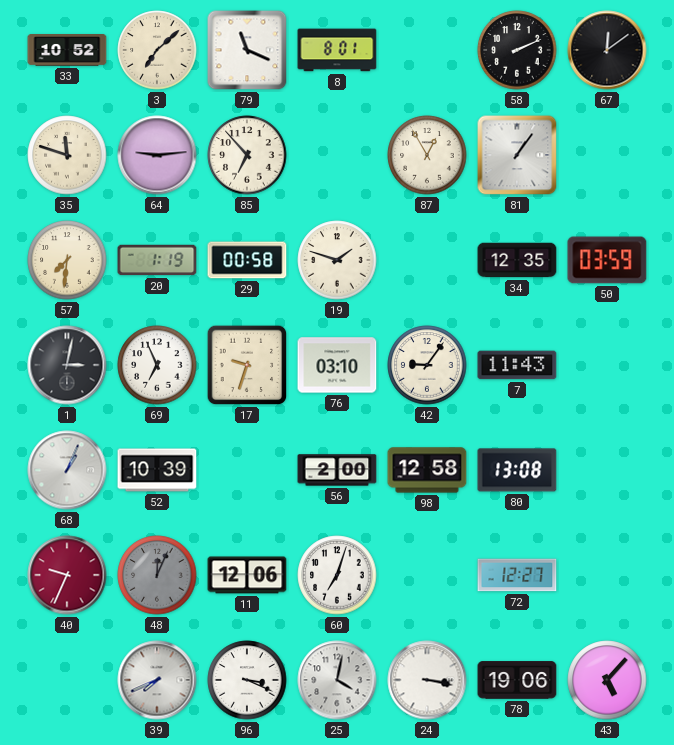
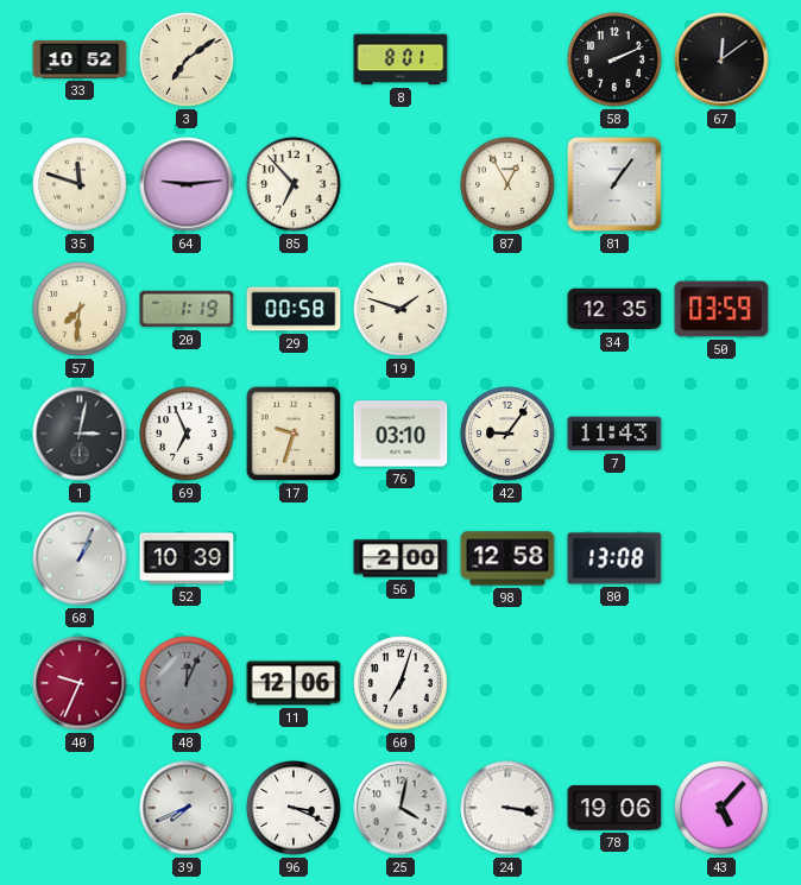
3: 7:08 -> 7:09 (187, 59)
79: 11:19 -> none (247, 50)
72: 12:27 -> none (517, 575)
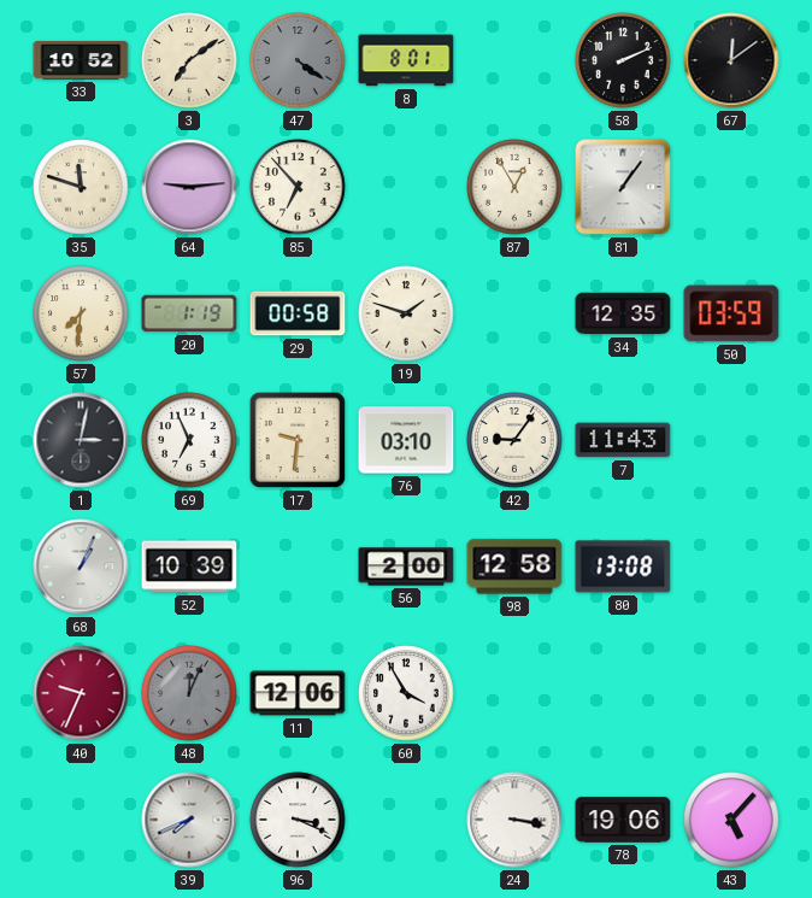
47: none -> 4:21 (298, 60)
17: 9:33 -> 9:31 (298, 440)
60: 7:03 -> 3:55 (406, 693)
25: 4:02 -> none (400, 808)
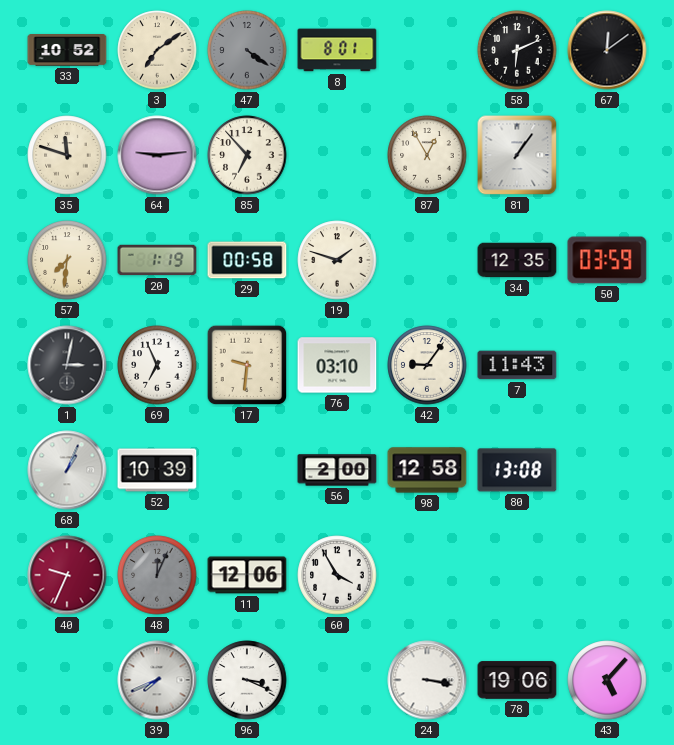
58: 2:11 -> 6:11 (517, 50)
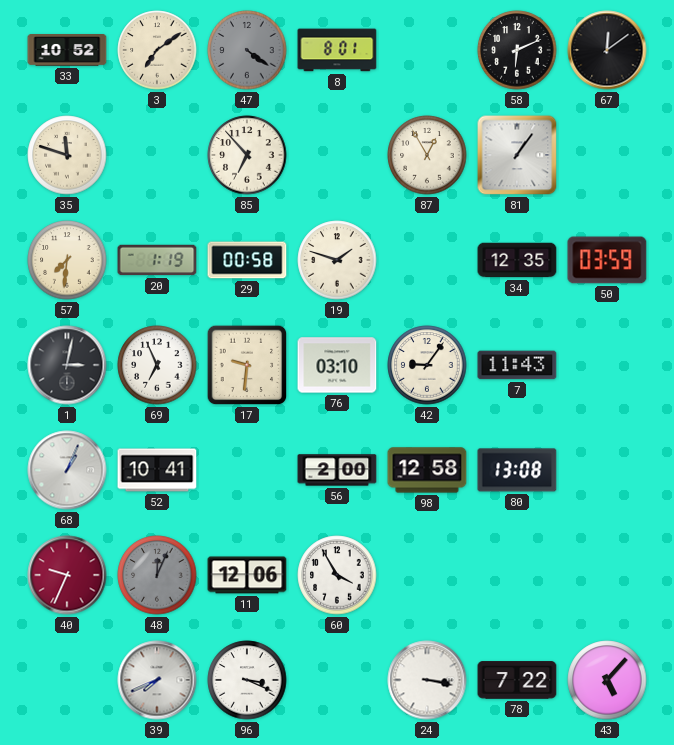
64: 9:14 -> none (157, 155)
52: 10:39 -> 10:41 (157, 470)
78: 19:06 -> 7:22 (517, 680)
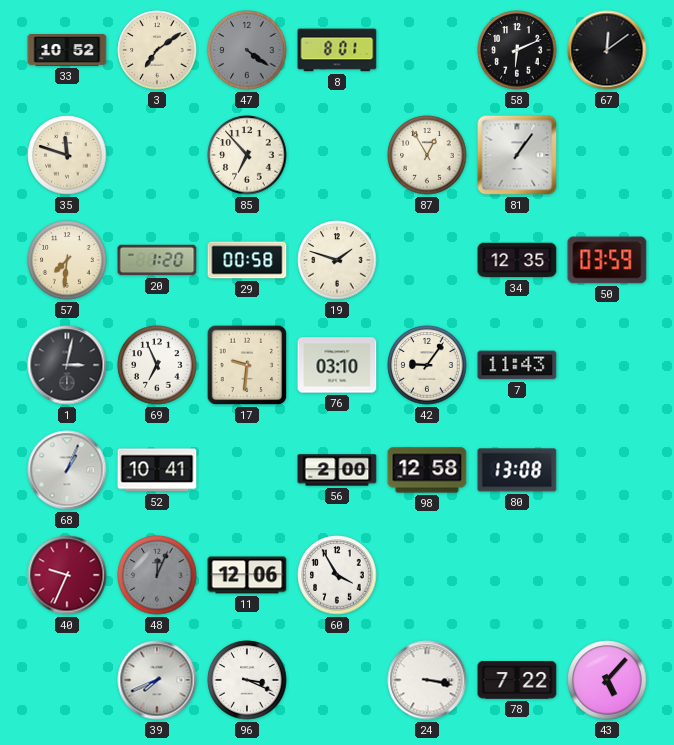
20: 1:19 -> 1:20 (157, 260)
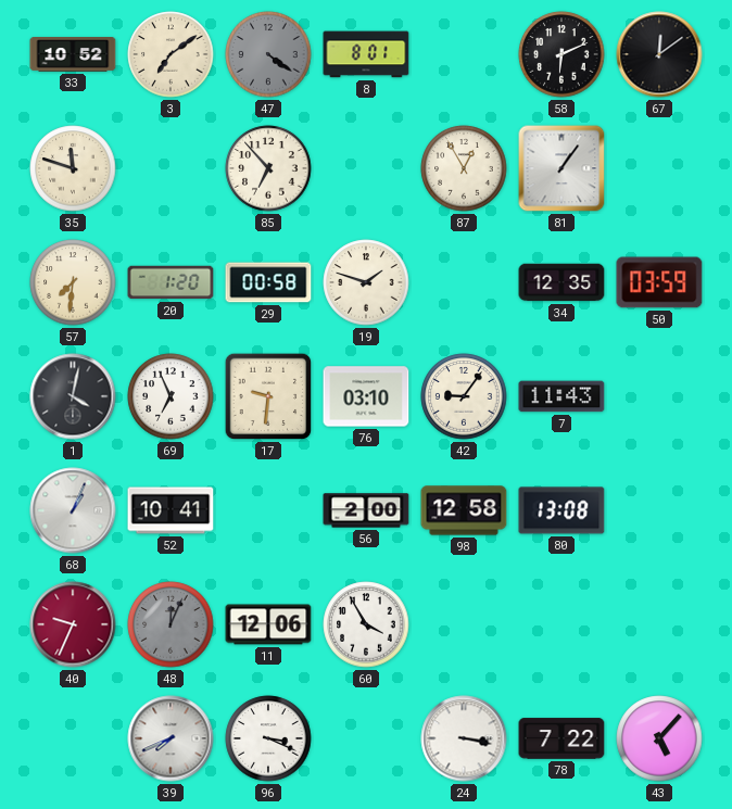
1: 3:02 -> 4:02 (73, 396)
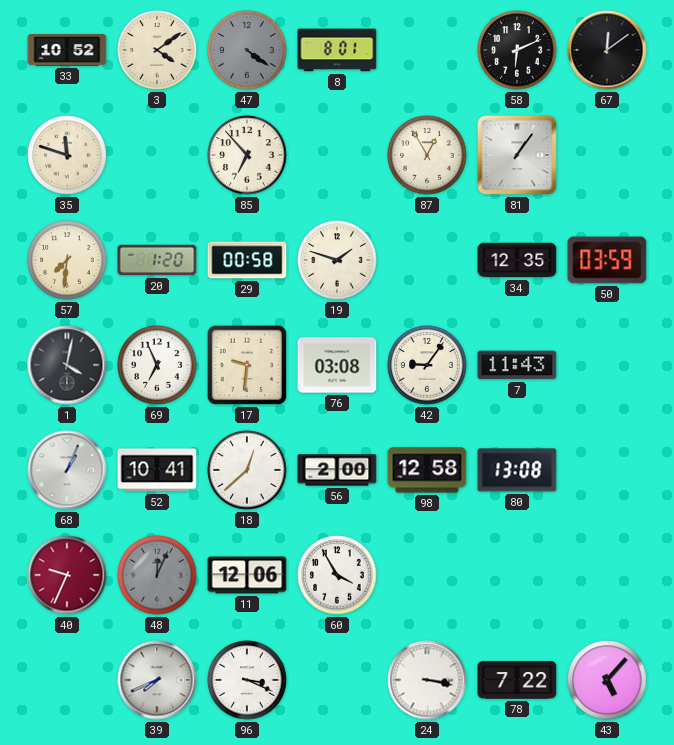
3: 7:09 -> 4:09 (157, 50)
76: 03:10 -> 03:08 (337, 365)
18: none -> 12:38 (247, 470)
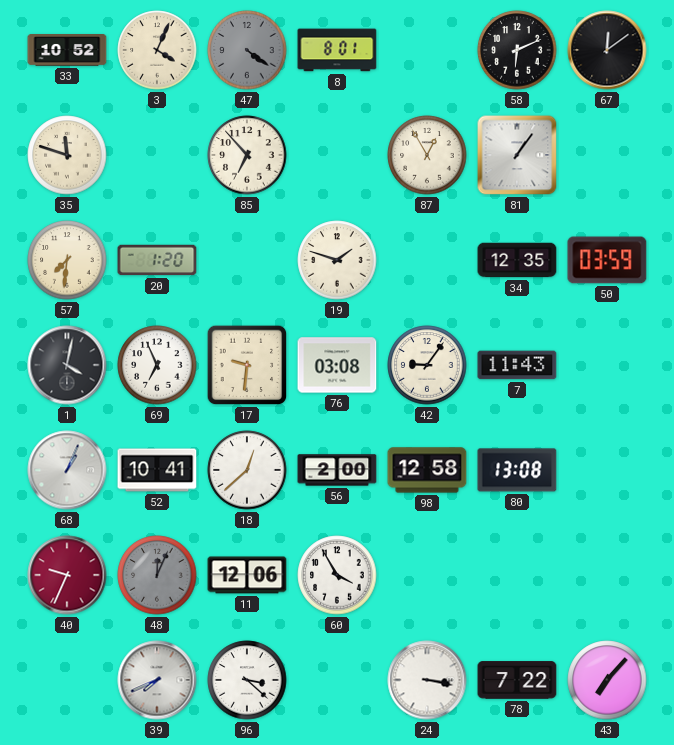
3: 4:09 -> 4:04 (157, 50)
29: 00:58 -> none (247, 260)
96: 3:19 -> 3:22 (247, 680)
43: 5:07 -> 7:07 (607, 680)
